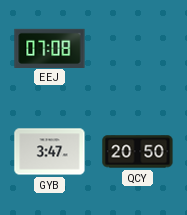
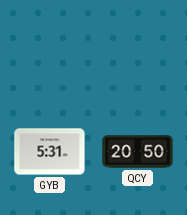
EEJ: 07:08 -> none (50, 48)
GYB: 3:47 -> 5:31 (50, 152)
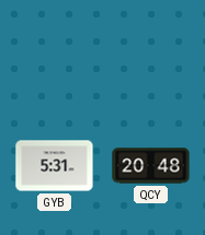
QCY: 20:50 -> 20:48 (151, 166)
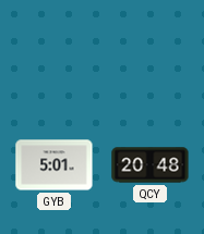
GYB: 5:31 -> 5:01 (55, 165)
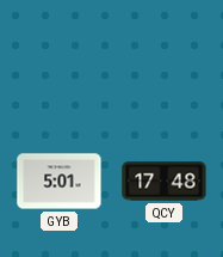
QCY: 20:48 -> 17:48 (165, 182)
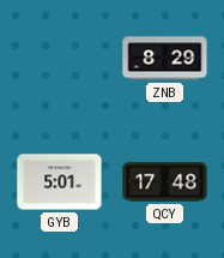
ZNB: none -> 8:29 (165, 59)
